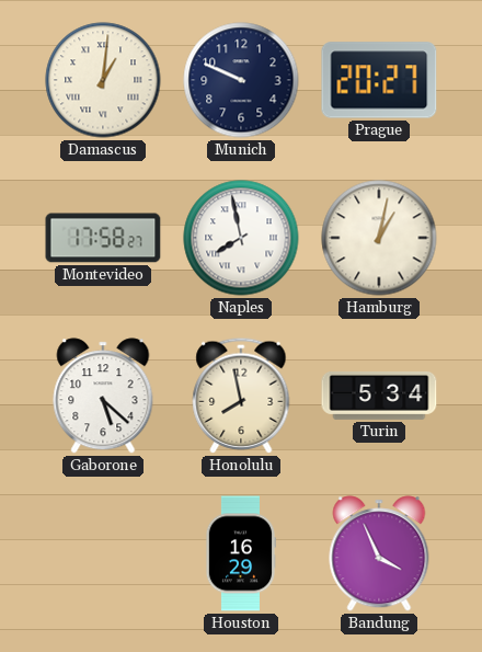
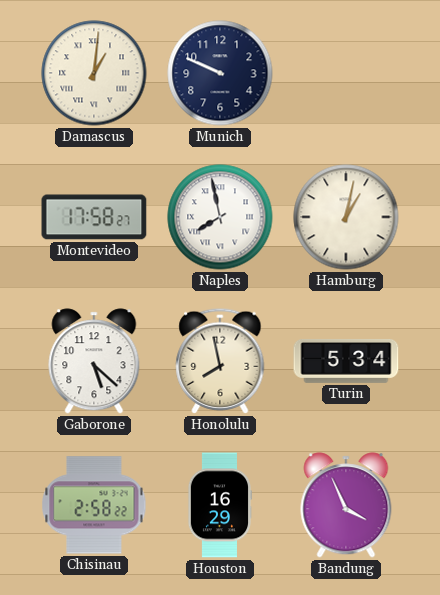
Prague: 20:27 -> none (379, 80)
Chisinau: none -> 2:58 (94, 505)
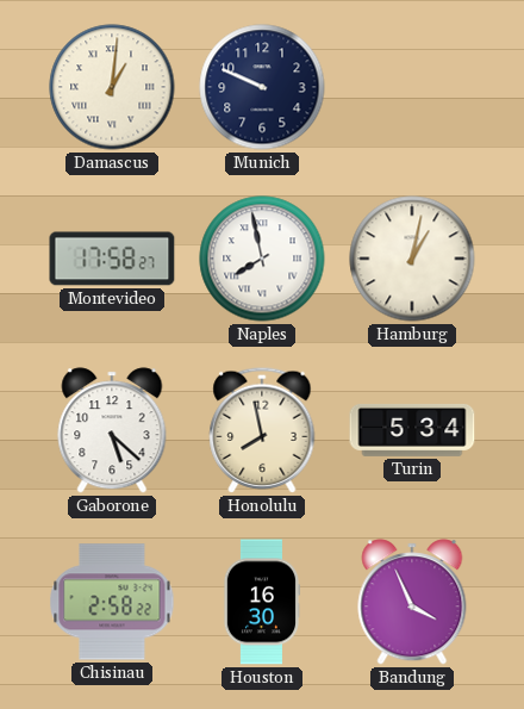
Houston: 16:29 -> 16:30 (262, 602)
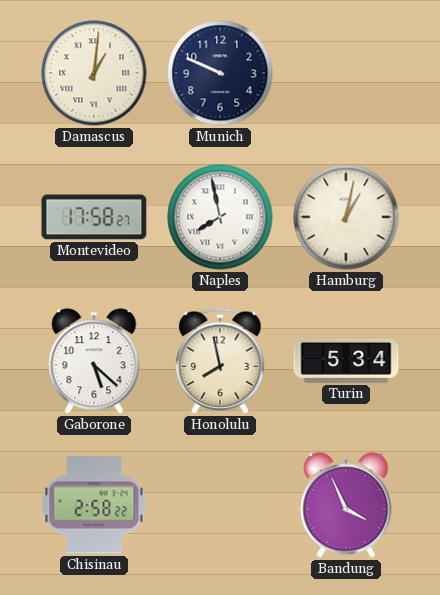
Houston: 16:30 -> none (262, 602)
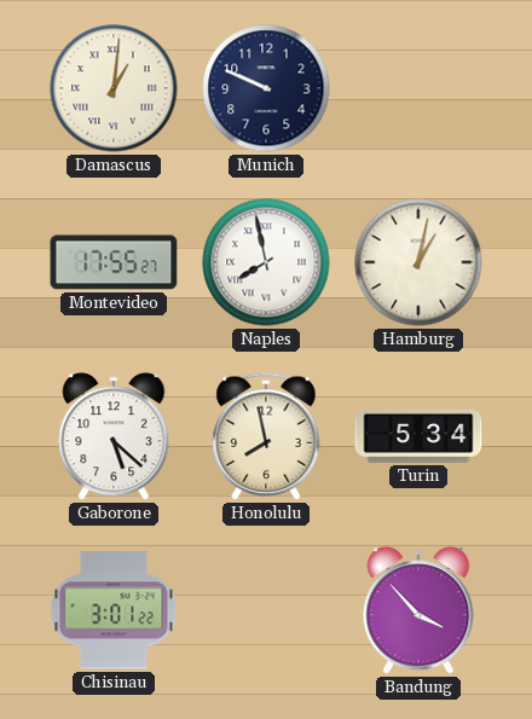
Montevideo: 17:58 -> 17:55 (114, 262)
Chisinau: 2:58 -> 3:01 (114, 610)
Bandung: 3:56 -> 3:53 (418, 610)
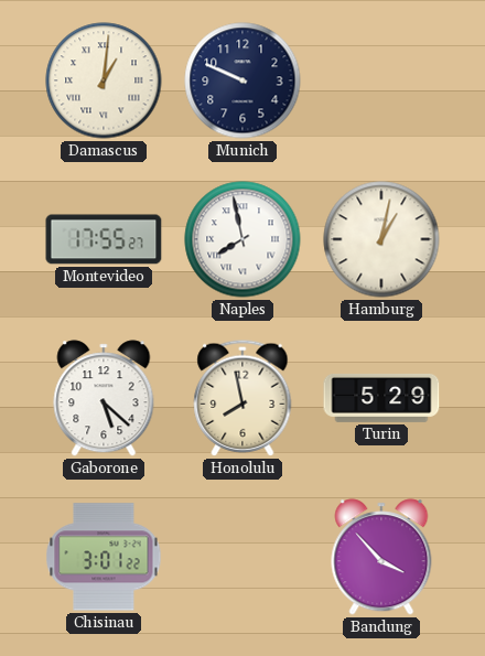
Turin: 5:34 -> 5:29 (381, 398)
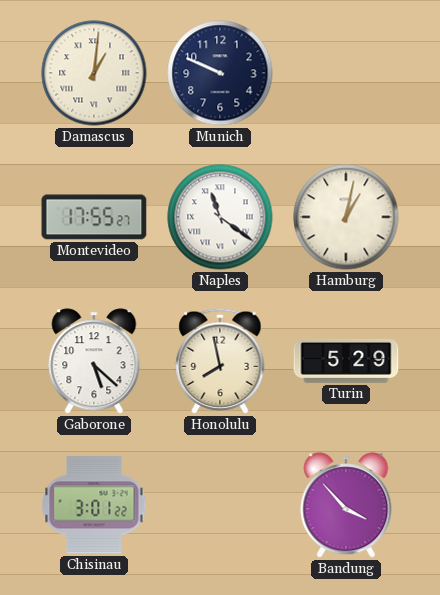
Naples: 7:58 -> 11:21 (220, 217)
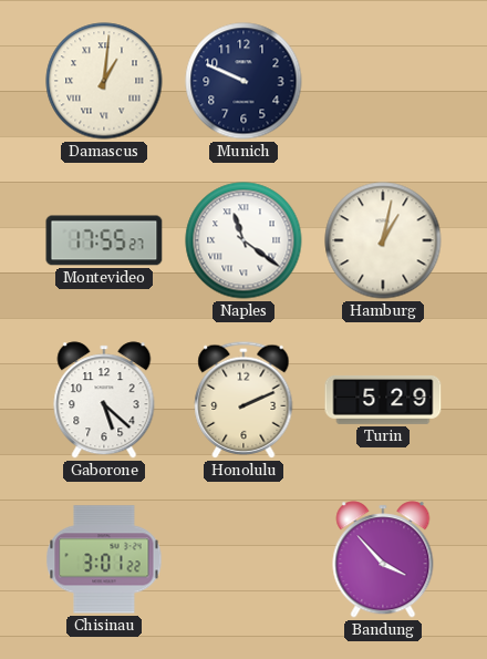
Honolulu: 7:58 -> 2:11 (244, 400)
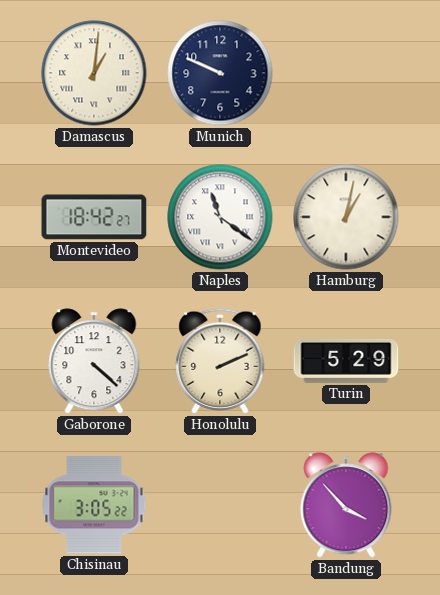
Montevideo: 17:55 -> 18:42 (94, 217)
Gaborone: 5:22 -> 4:22 (94, 361)
Chisinau: 3:01 -> 3:05 (94, 505)
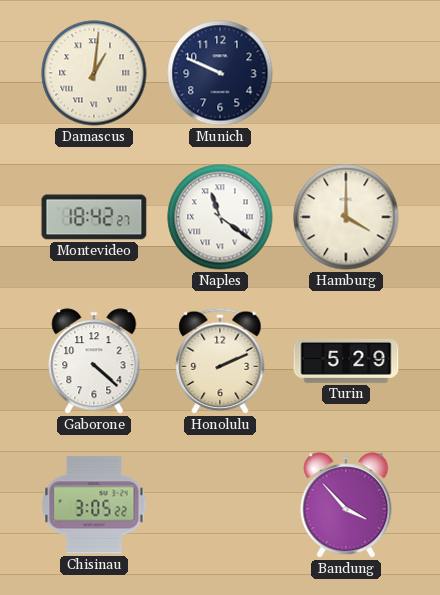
Hamburg: 1:02 -> 4:00 (346, 217)
